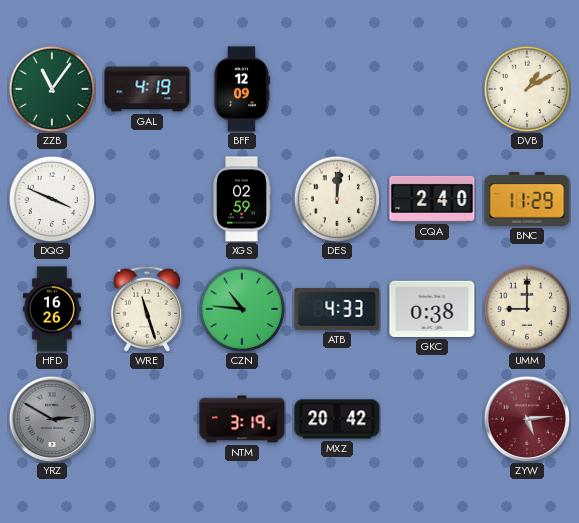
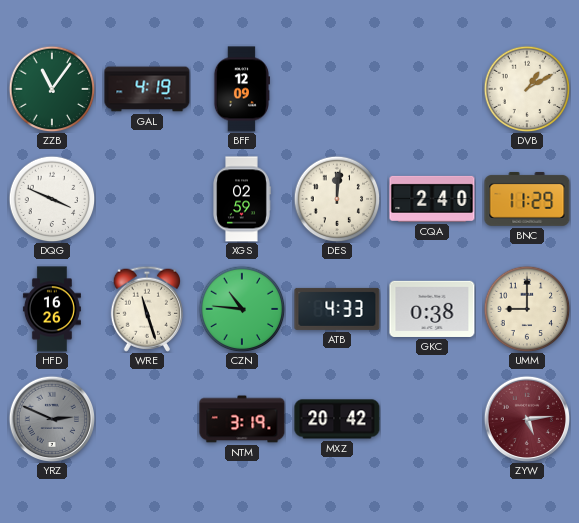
YRZ: 2:50 -> 2:49 (51, 418)
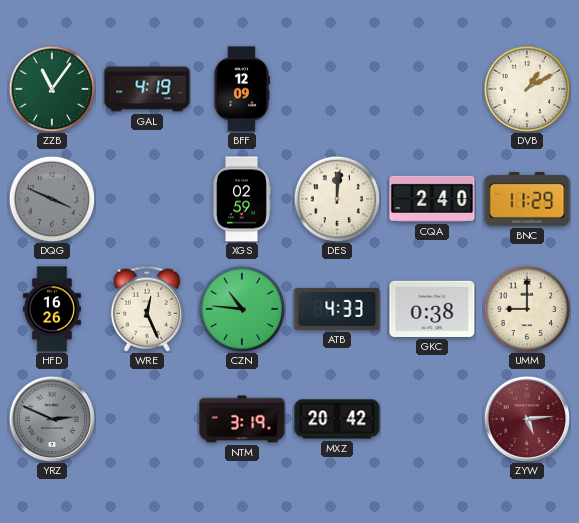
DQG dial: white -> grey (52, 199)
WRE: 11:27 -> 12:26 (147, 309)
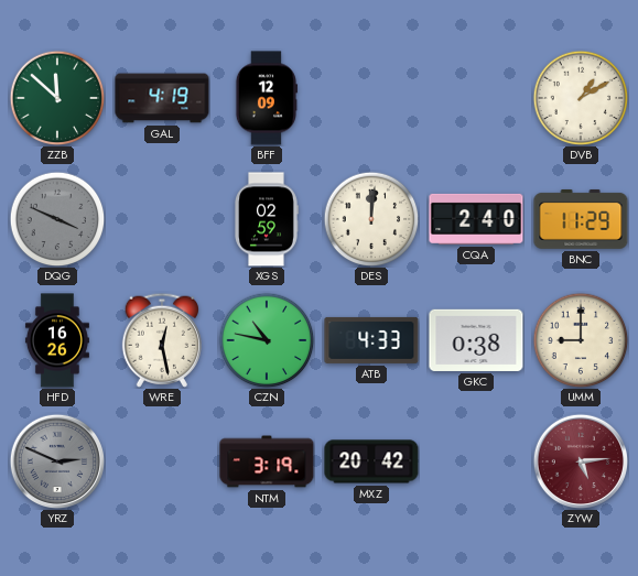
ZZB: 11:06 -> 11:52 (57, 98)
WRE: 12:26 -> 12:28 (162, 340)
CZN: 10:46 -> 10:47 (267, 340)
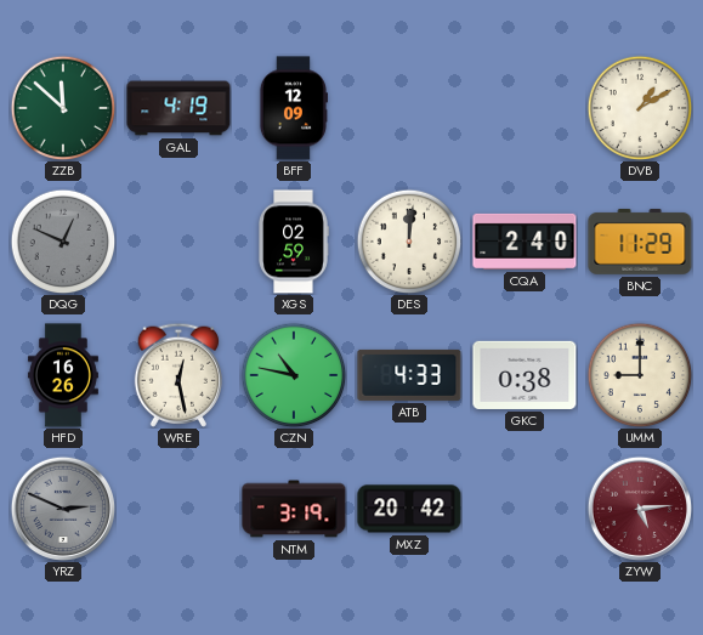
DQG: 3:49 -> 12:49 (63, 242)
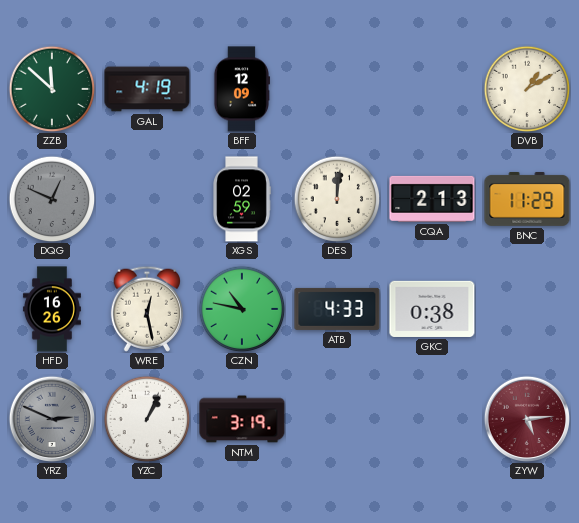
CQA: 2:40 -> 2:13 (432, 199)
UMM: 9:00 -> none (640, 375)
YZC: none -> 1:04 (147, 419)
MXZ: 20:42 -> none (409, 509)
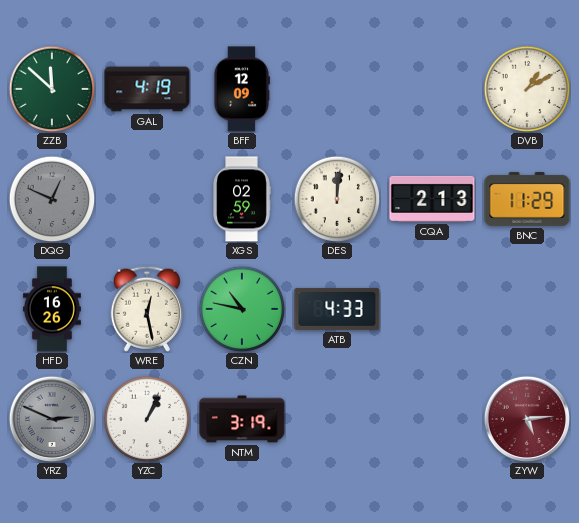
GKC: 0:38 -> none (432, 309)
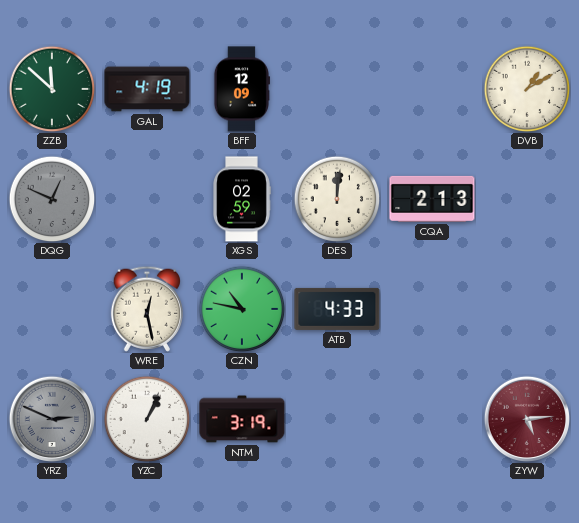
BNC: 11:29 -> none (527, 199)
HFD: 16:26 -> none (52, 309)
